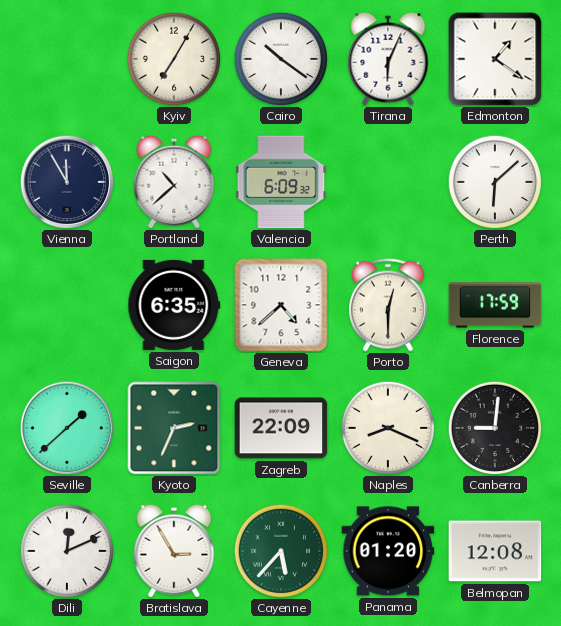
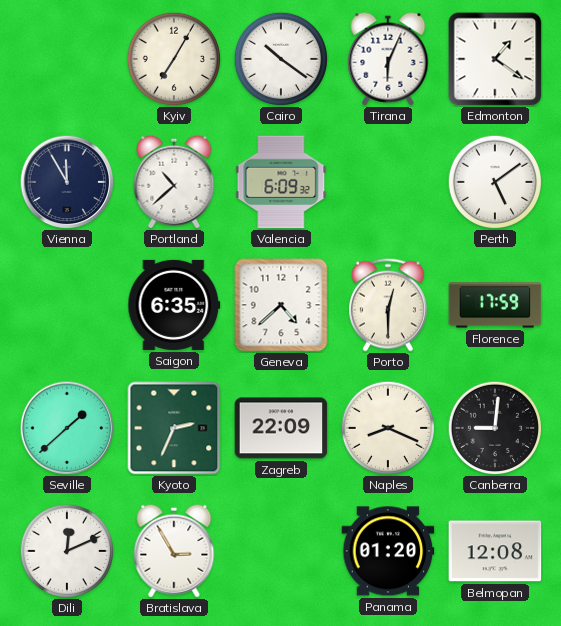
Perth: 6:08 -> 5:09 (494, 181)
Cayenne: 5:37 -> none (280, 550)
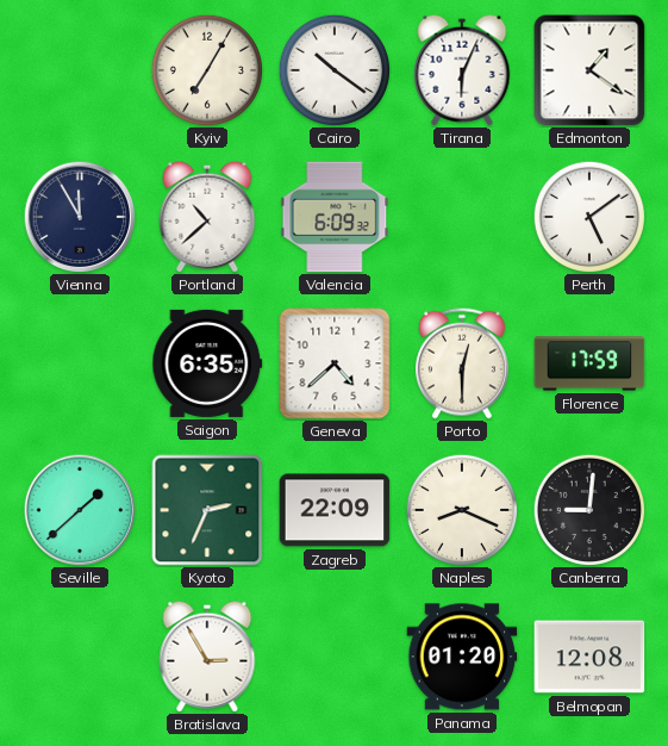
Dili: 12:11 -> none (66, 550)
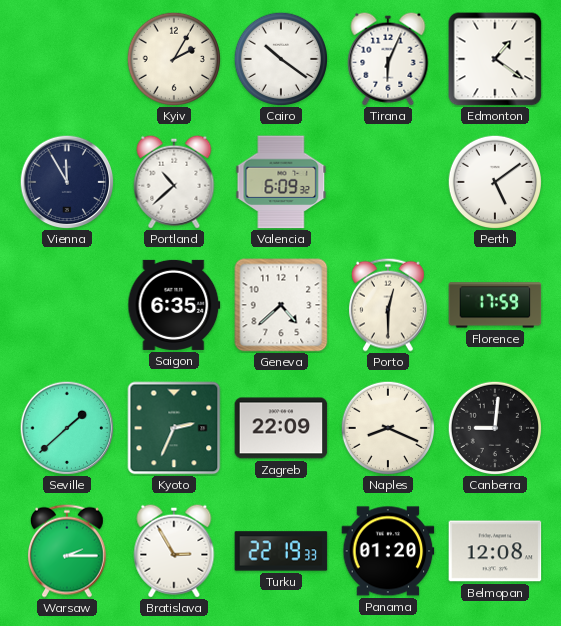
Kyiv: 7:05 -> 2:05 (173, 58)
Warsaw: none -> 2:15 (67, 551)
Turku: none -> 22:19 (281, 551)
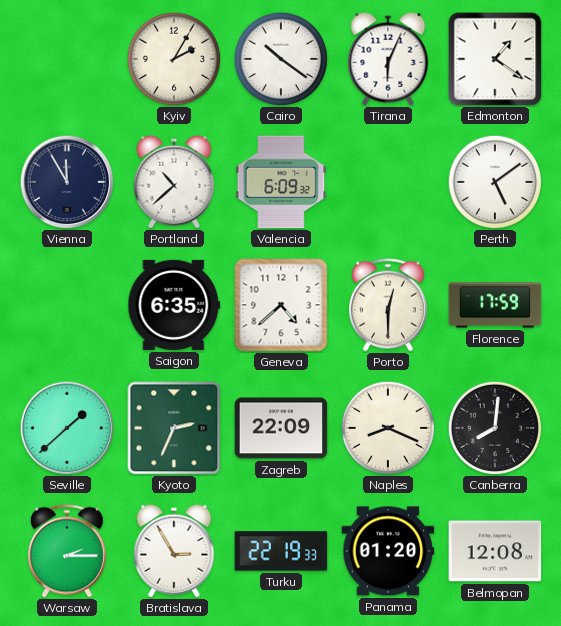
Canberra: 9:01 -> 8:01 (494, 427)
